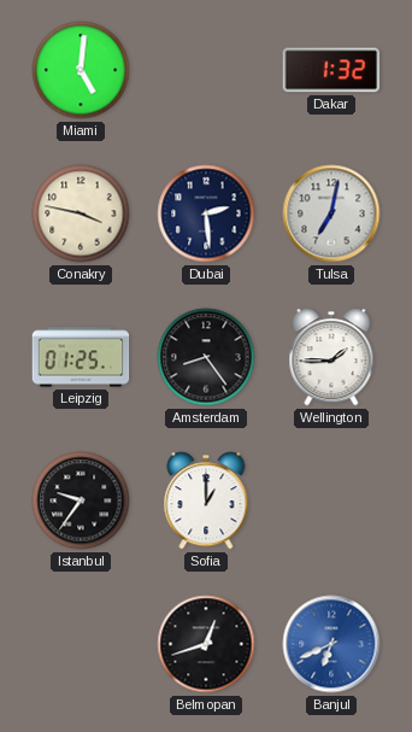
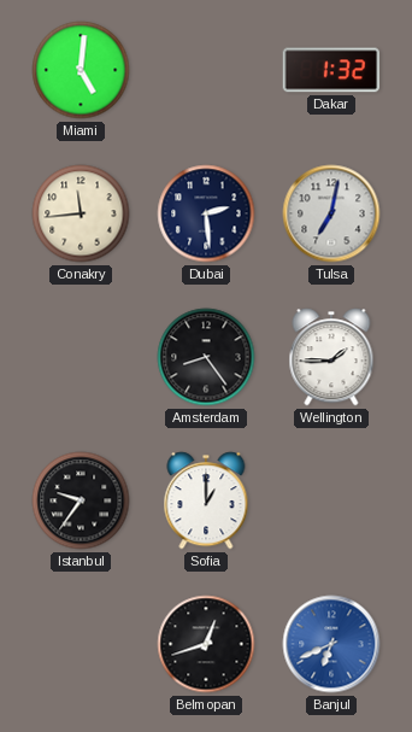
Conakry: 3:47 -> 11:44 (81, 213)
Leipzig: 01:25 -> none (81, 357)
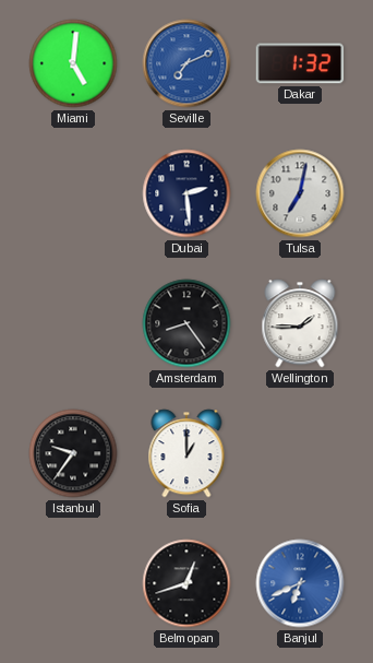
Seville: none -> 7:11 (186, 63)
Conakry: 11:44 -> none (81, 213)
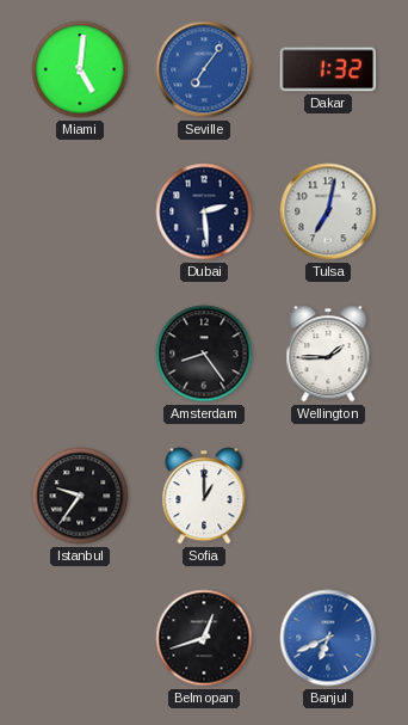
Seville: 7:11 -> 7:06 (204, 69)
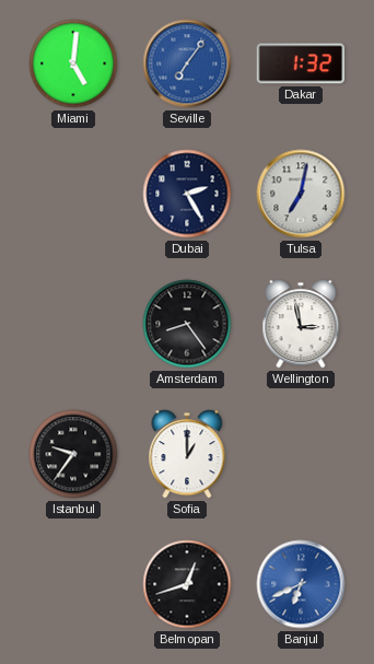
Dubai: 2:29 -> 2:25 (187, 194)
Wellington: 1:45 -> 2:58 (301, 324)
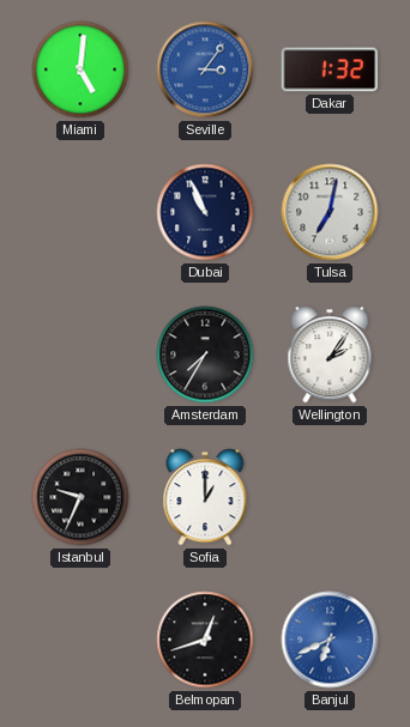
Seville: 7:06 -> 3:06 (205, 69)
Dubai: 2:25 -> 10:56 (205, 212)
Amsterdam: 8:24 -> 7:35 (205, 355)
Wellington: 2:58 -> 2:06 (330, 355)
Istanbul: 9:36 -> 9:34 (80, 497)
